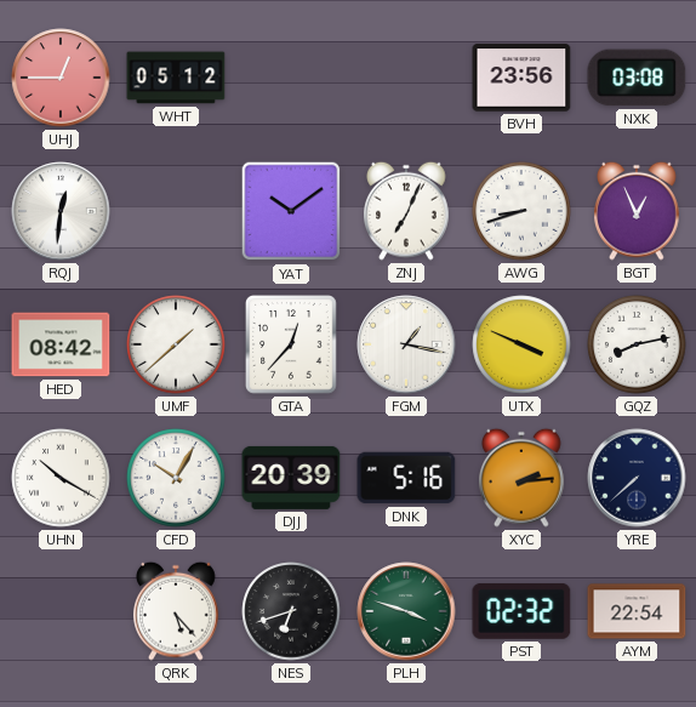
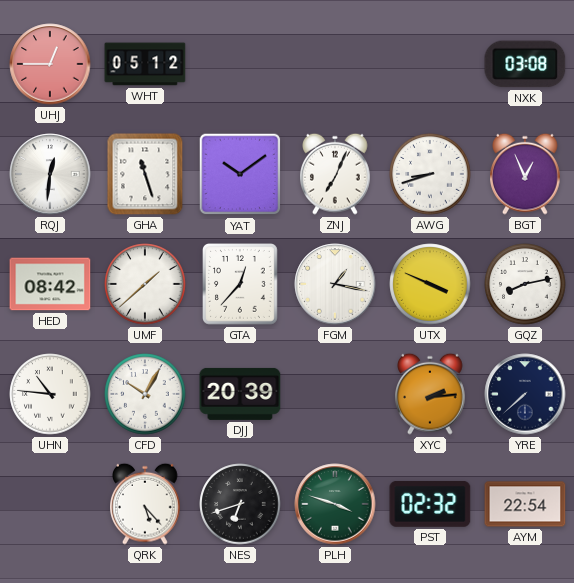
BVH: 23:56 -> none (521, 78)
GHA: none -> 11:27 (145, 174)
UHN: 10:20 -> 10:46 (50, 394)
DNK: 5:16 -> none (406, 478)
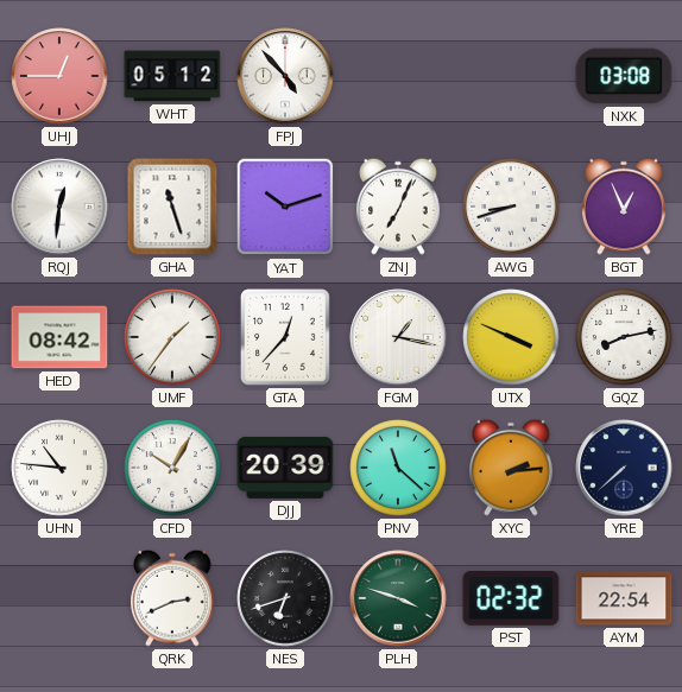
FPJ: none -> 4:53 (285, 76)
YAT: 10:09 -> 10:12 (285, 207)
UMF: 1:38 -> 1:36 (172, 337)
PNV: none -> 11:22 (398, 468)
QRK: 5:23 -> 2:41 (173, 598)
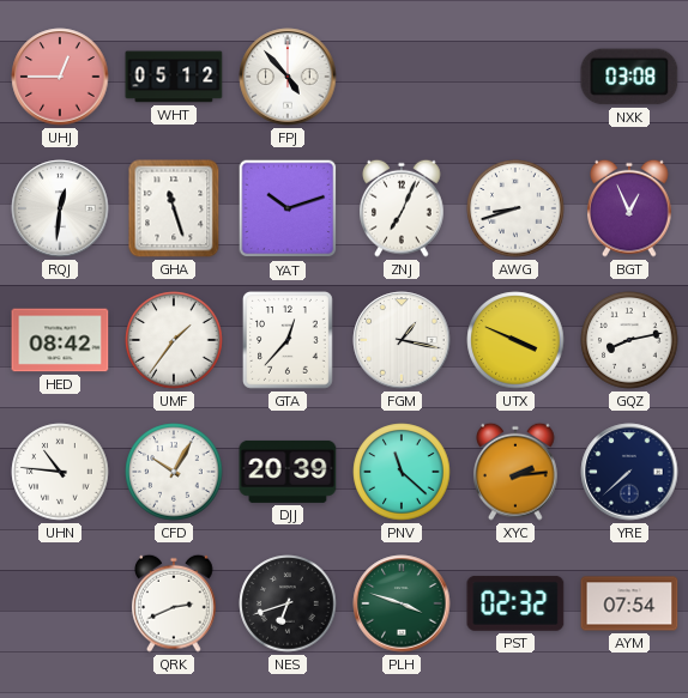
AYM: 22:54 -> 07:54 (629, 603)
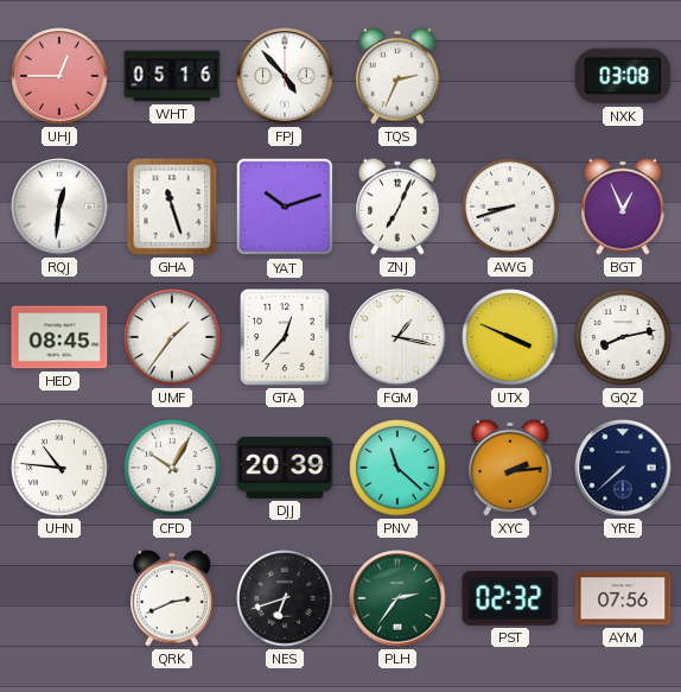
WHT: 05:12 -> 05:16 (172, 76)
TQS: none -> 2:34 (399, 76)
HED: 08:42 -> 08:45 (59, 337)
PLH: 3:48 -> 2:36 (397, 598)
AYM: 07:54 -> 07:56 (623, 598)
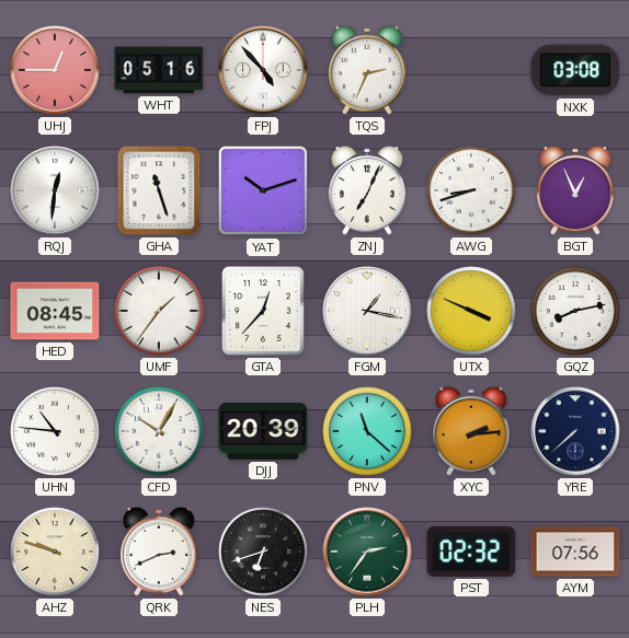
AHZ: none -> 9:48 (55, 552)
